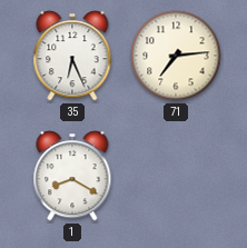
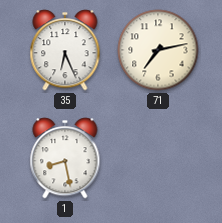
71: 7:14 -> 7:13 (158, 50)
1: 8:20 -> 8:28 (65, 158)
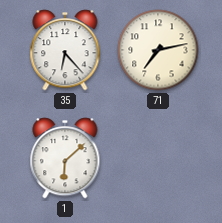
35: 6:26 -> 6:23 (65, 50)
1: 8:28 -> 6:08 (65, 158)
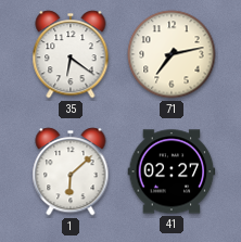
35: 6:23 -> 6:21 (71, 54)
41: none -> 02:27 (172, 171)
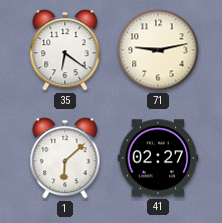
71: 7:13 -> 9:13 (158, 50)
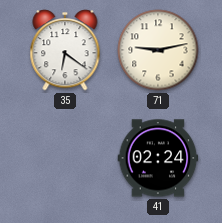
1: 6:08 -> none (65, 158)
41: 02:27 -> 02:24 (158, 158)
